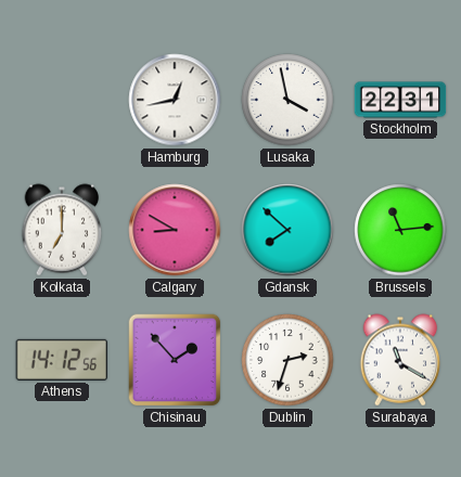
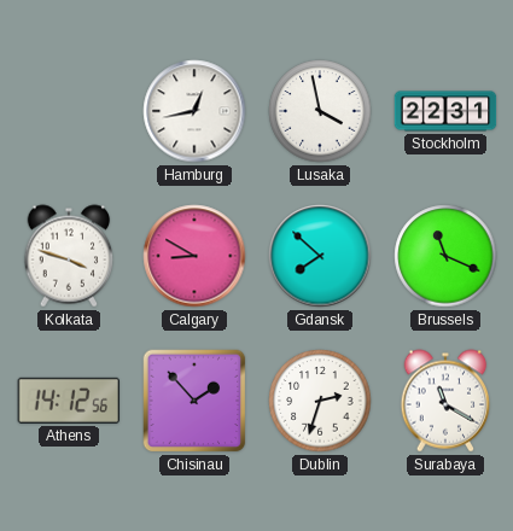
Kolkata: 7:00 -> 3:48 (69, 256)
Brussels: 11:14 -> 11:19 (445, 256)
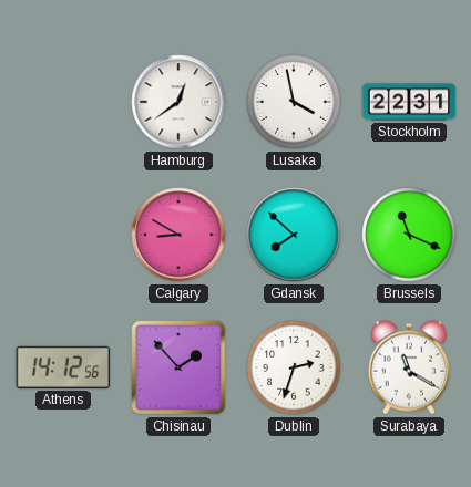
Hamburg: 12:43 -> 12:39 (178, 102)
Kolkata: 3:48 -> none (69, 256)
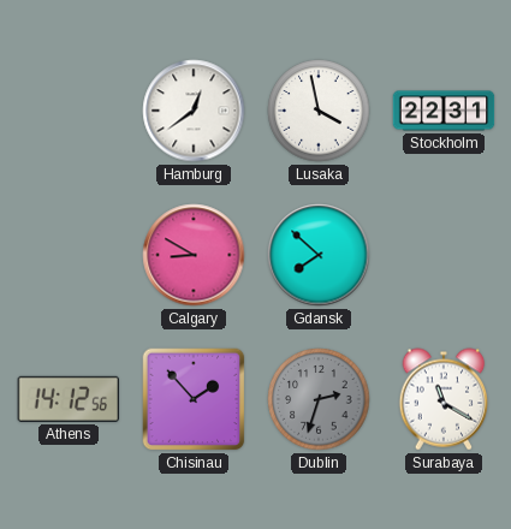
Brussels: 11:19 -> none (409, 235)
Dublin dial: white -> grey (319, 399)
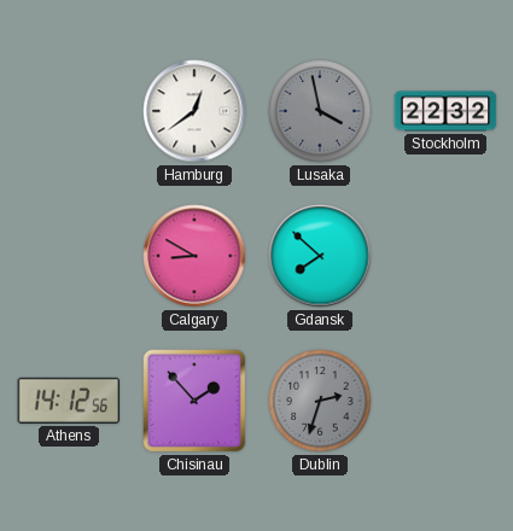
Lusaka dial: white -> grey (320, 111)
Stockholm: 22:31 -> 22:32 (445, 111)
Surabaya: 11:20 -> none (444, 399)
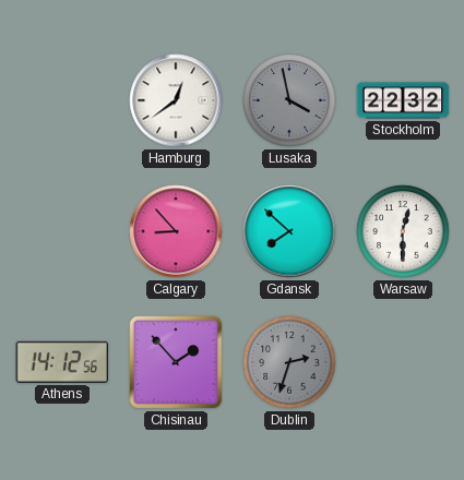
Calgary: 8:50 -> 8:53 (176, 231)
Warsaw: none -> 12:30 (403, 231)
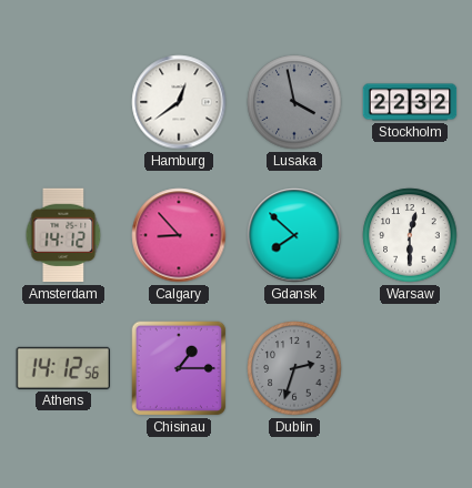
Amsterdam: none -> 14:12 (63, 235)
Chisinau: 1:53 -> 1:15 (179, 368)
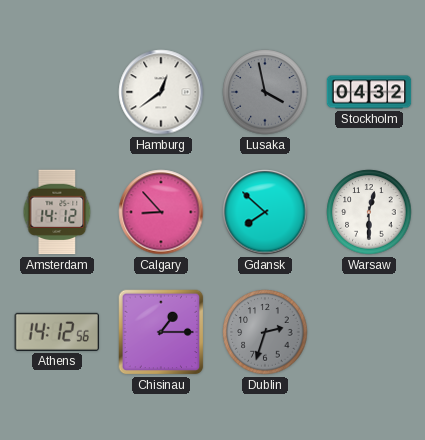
Stockholm: 22:32 -> 04:32 (369, 92)
